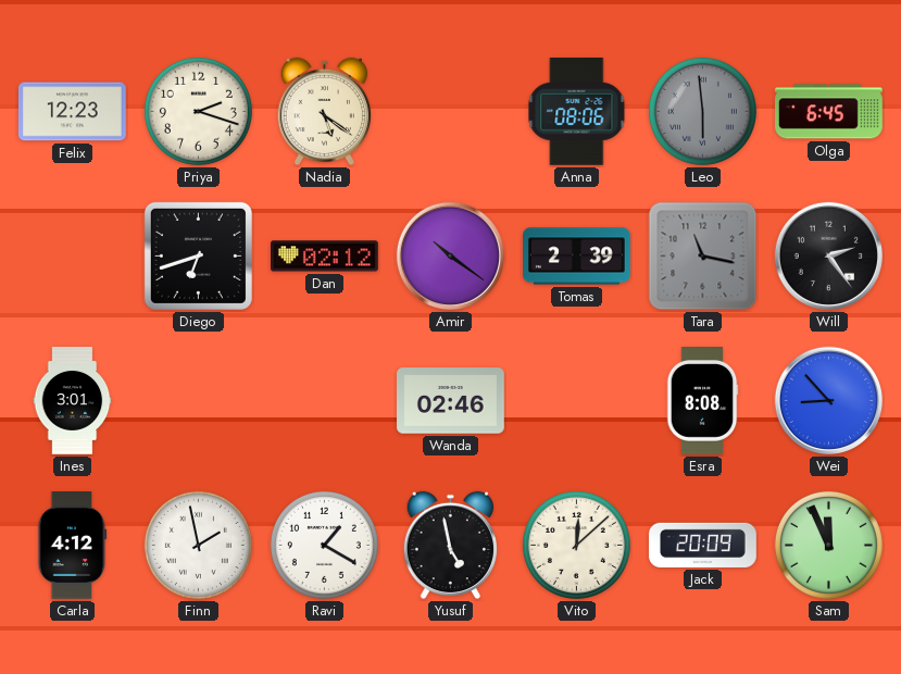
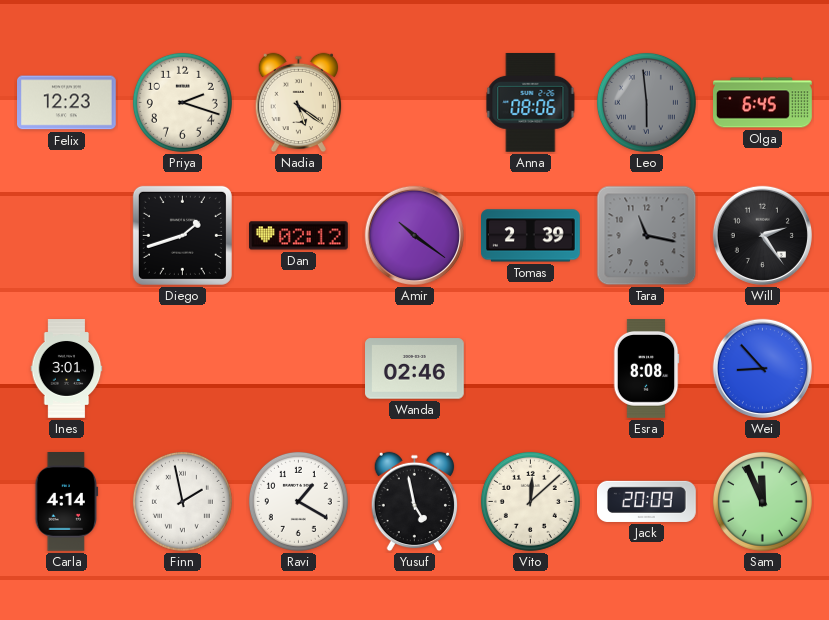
Diego: 6:42 -> 1:42 (182, 235)
Carla: 4:12 -> 4:14 (67, 502)
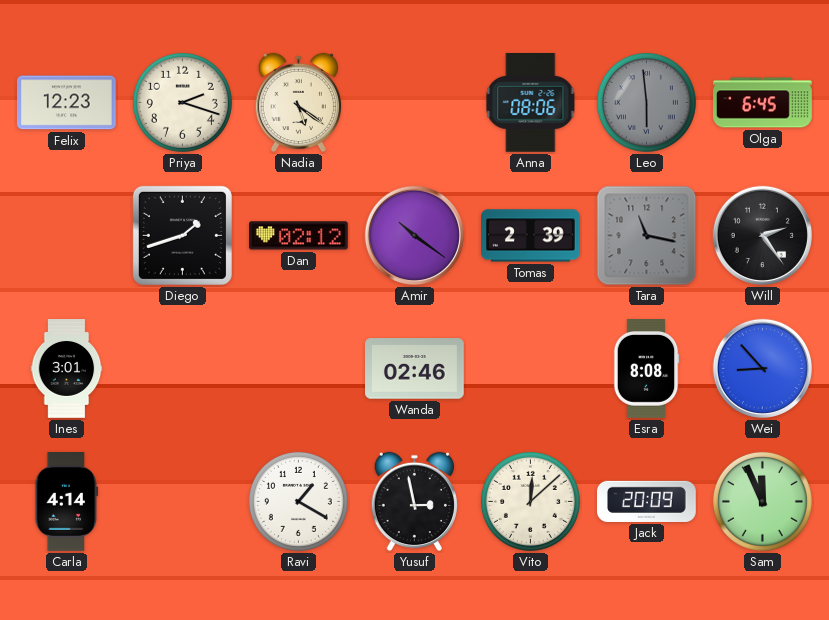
Finn: 1:58 -> none (182, 501)
Yusuf: 4:58 -> 2:58 (414, 502)
